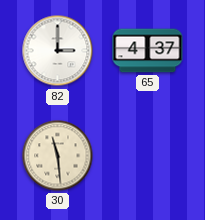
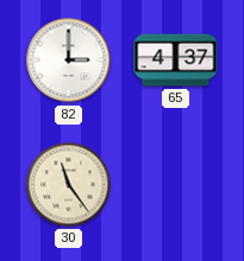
30: 11:29 -> 11:24 (69, 185)
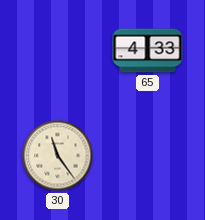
82: 3:00 -> none (69, 61)
65: 4:37 -> 4:33 (148, 51)
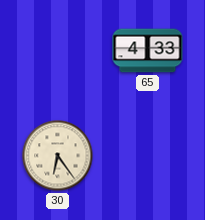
30: 11:24 -> 6:24 (58, 156)
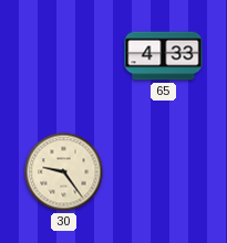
30: 6:24 -> 9:24 (64, 172)
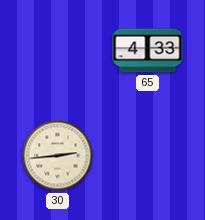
30: 9:24 -> 2:44 (58, 156)
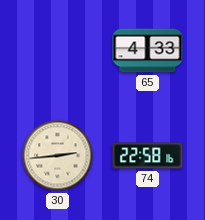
74: none -> 22:58 (148, 156)
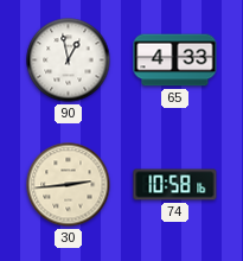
90: none -> 12:58 (69, 61)
74: 22:58 -> 10:58 (175, 185)
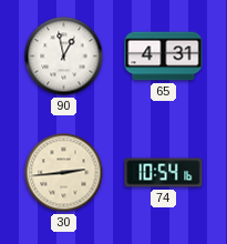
65: 4:33 -> 4:31 (164, 57)
74: 10:58 -> 10:54 (164, 173)
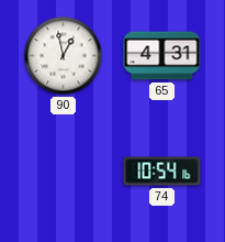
30: 2:44 -> none (64, 173)
